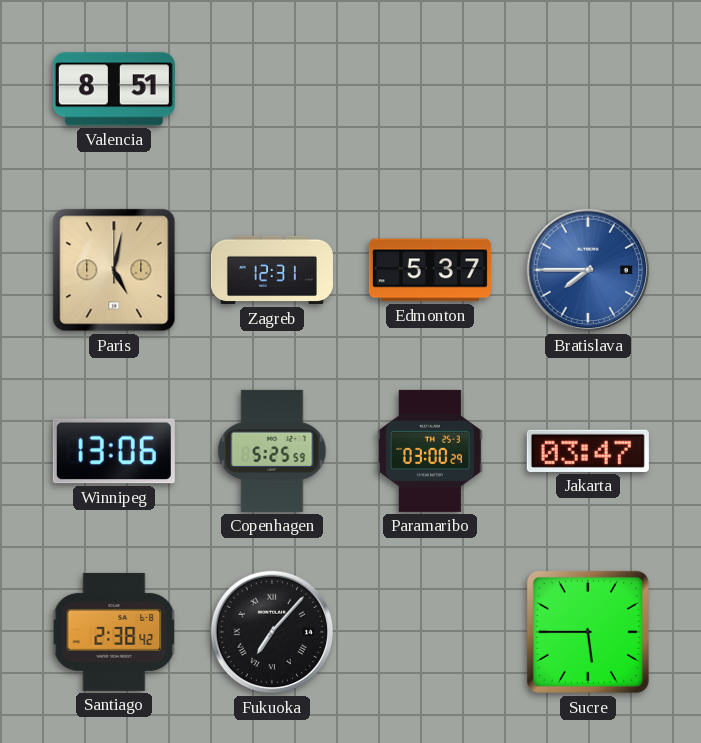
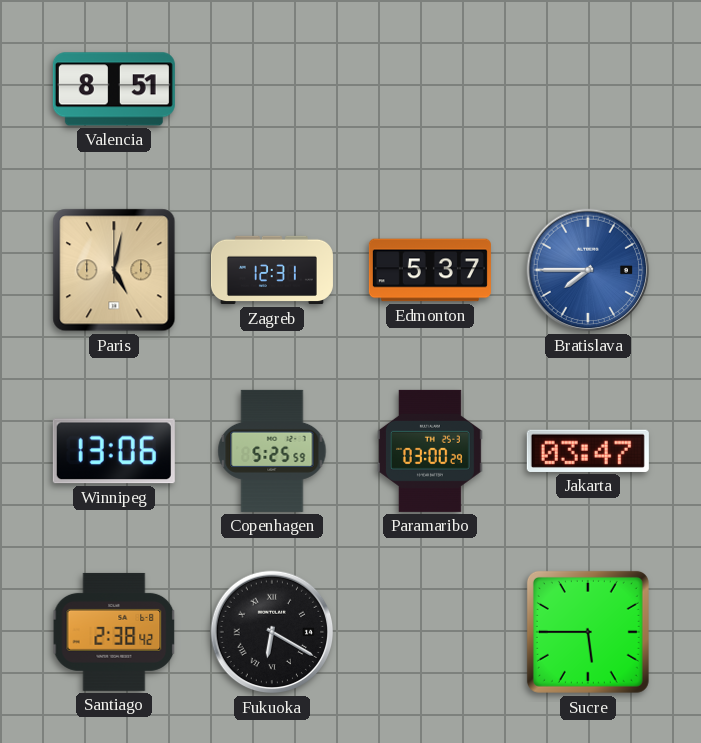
Fukuoka: 7:07 -> 6:20 (272, 632)
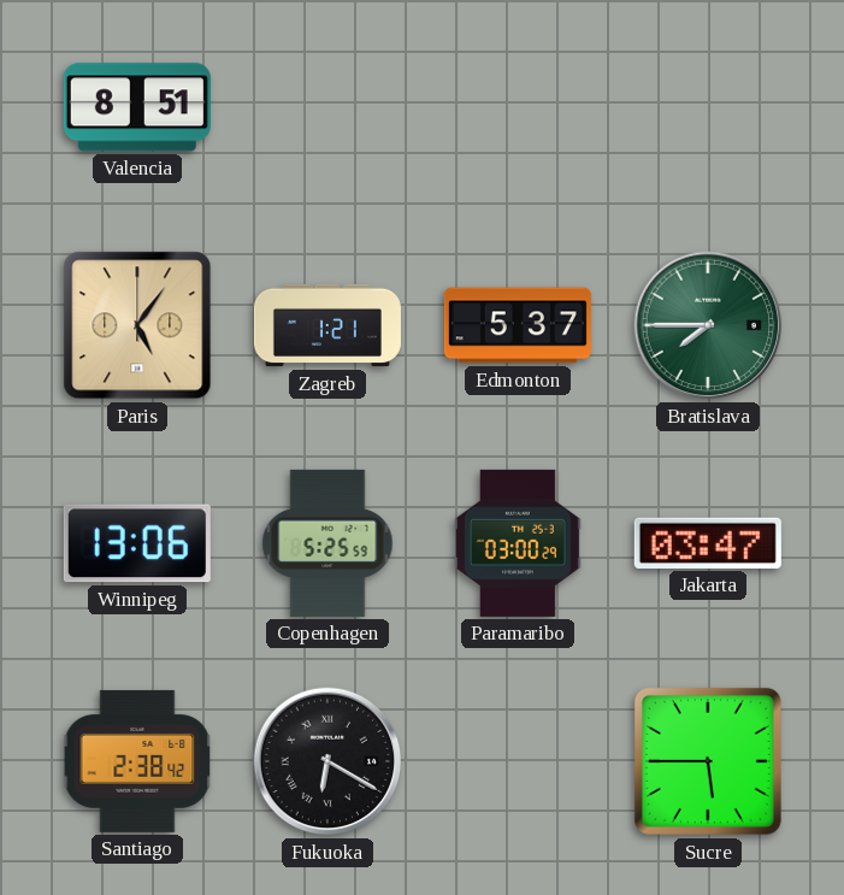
Paris: 5:02 -> 5:06 (137, 325)
Zagreb: 12:31 -> 1:21 (327, 325)
Bratislava dial: blue -> green (708, 325)
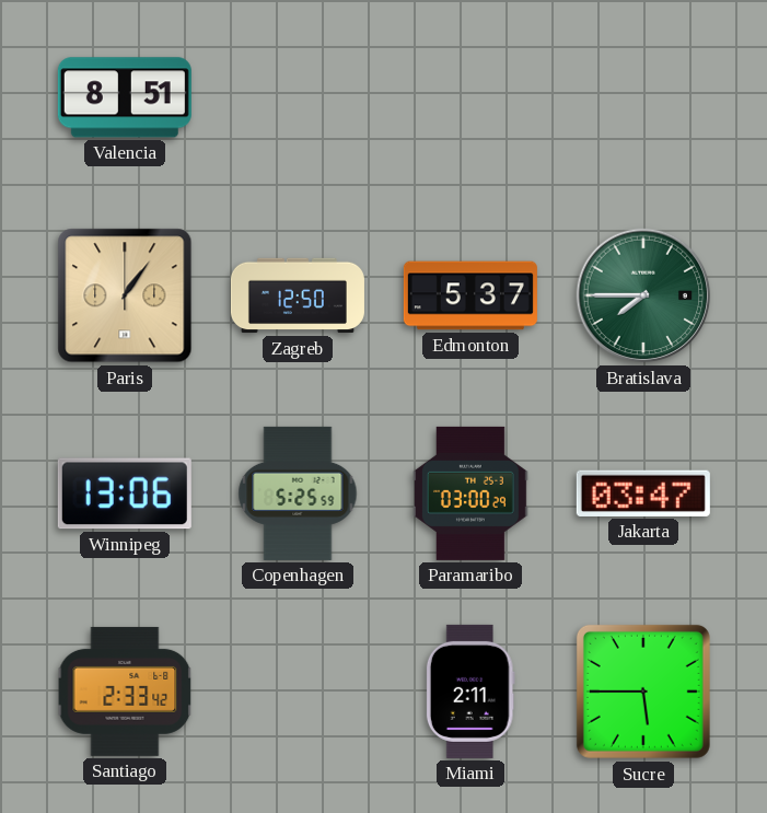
Paris: 5:06 -> 1:06 (125, 295)
Zagreb: 1:21 -> 12:50 (298, 295)
Santiago: 2:38 -> 2:33 (125, 692)
Fukuoka: 6:20 -> none (327, 761)
Miami: none -> 2:11 (470, 692)
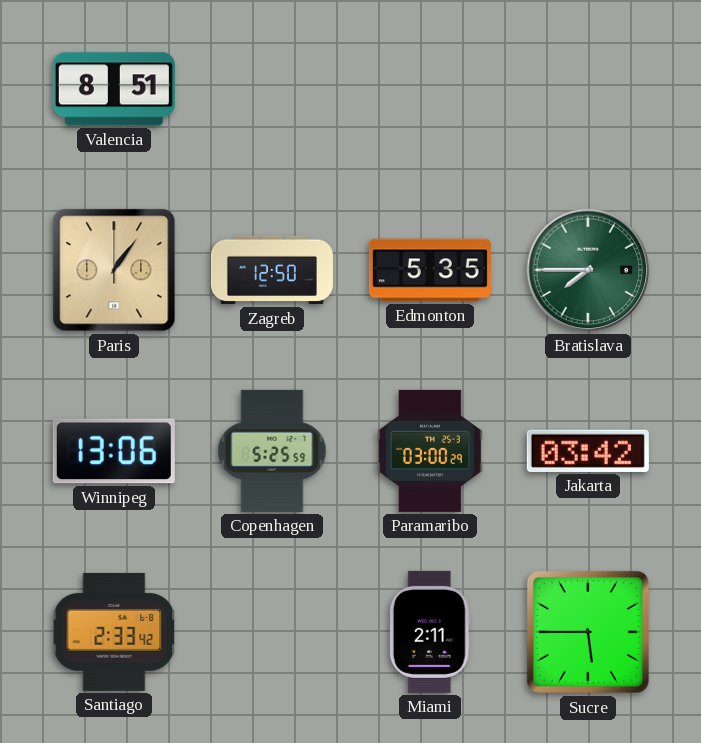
Edmonton: 5:37 -> 5:35 (430, 270)
Jakarta: 03:47 -> 03:42 (588, 451)
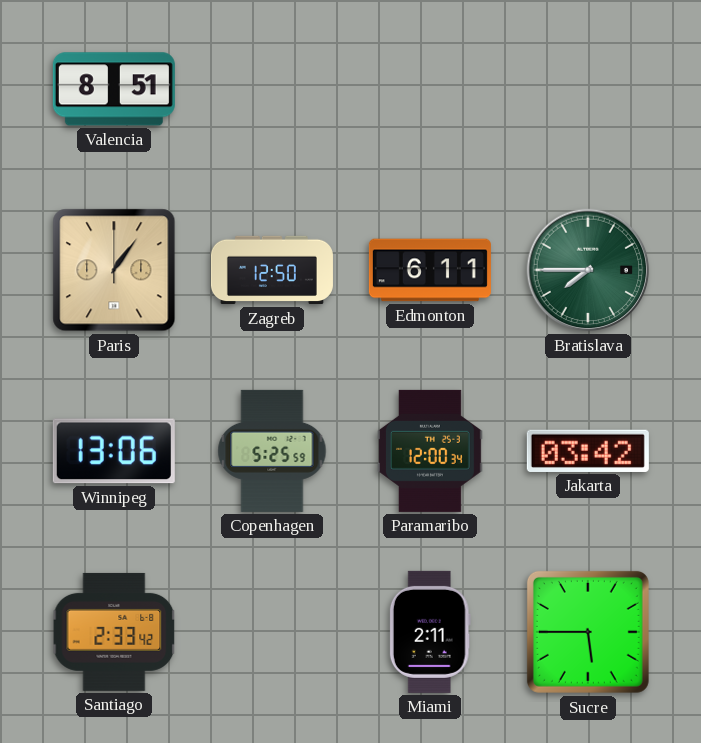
Edmonton: 5:35 -> 6:11 (430, 270)
Paramaribo: 03:00 -> 12:00 (431, 451)
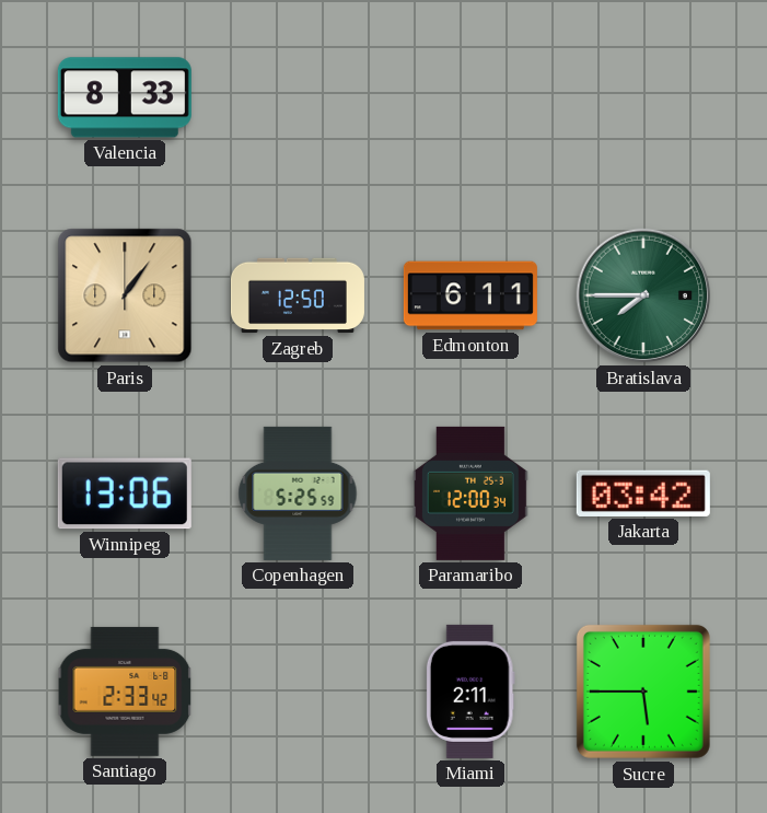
Valencia: 8:51 -> 8:33 (125, 97)
